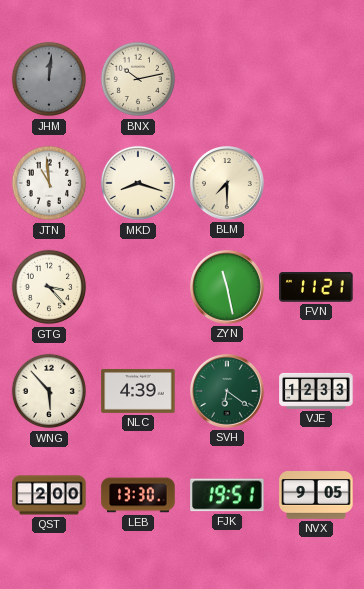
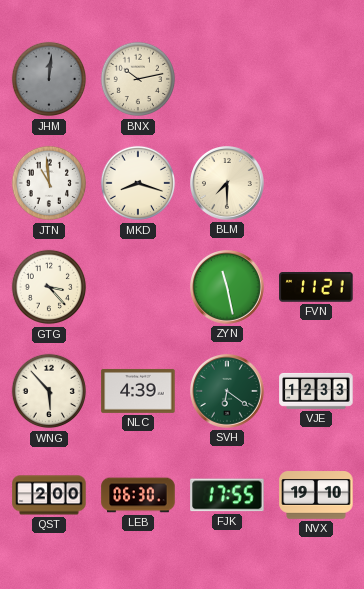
LEB: 13:30 -> 06:30 (138, 495)
FJK: 19:51 -> 17:55 (227, 495)
NVX: 9:05 -> 19:10 (316, 495)
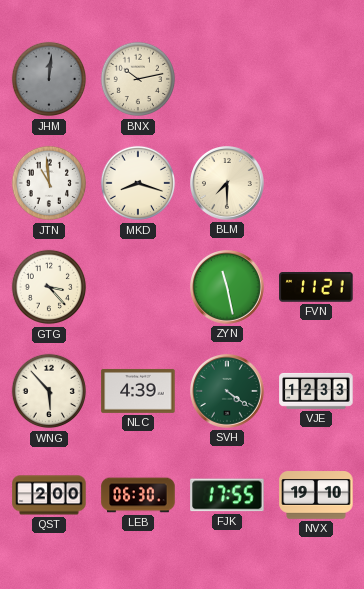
SVH: 6:21 -> 4:21 (228, 392)
